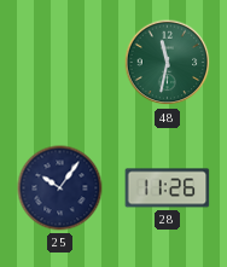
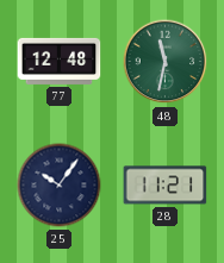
77: none -> 12:48 (60, 61)
28: 11:26 -> 11:21 (166, 186)
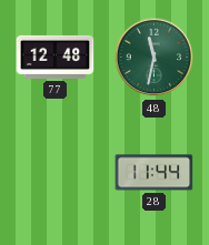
25: 10:06 -> none (60, 186)
28: 11:21 -> 11:44 (155, 173)
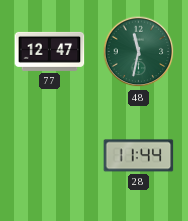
77: 12:48 -> 12:47 (50, 51)
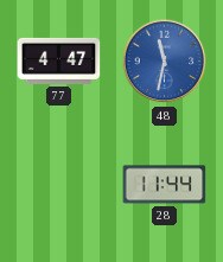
77: 12:47 -> 4:47 (59, 60)
48 dial: green -> blue (165, 62)
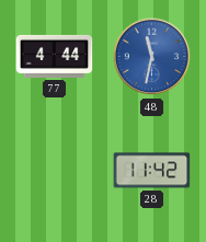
77: 4:47 -> 4:44 (55, 56)
28: 11:44 -> 11:42 (152, 171)
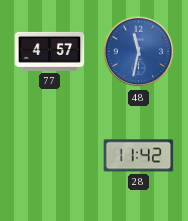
77: 4:44 -> 4:57 (50, 51)
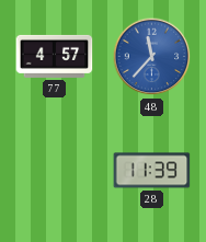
48: 11:32 -> 11:37 (152, 57)
28: 11:42 -> 11:39 (152, 171)
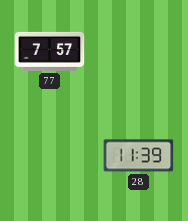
77: 4:57 -> 7:57 (50, 51)
48: 11:37 -> none (152, 57)
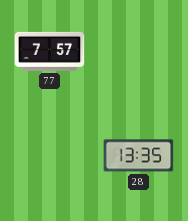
28: 11:39 -> 13:35 (139, 156)
